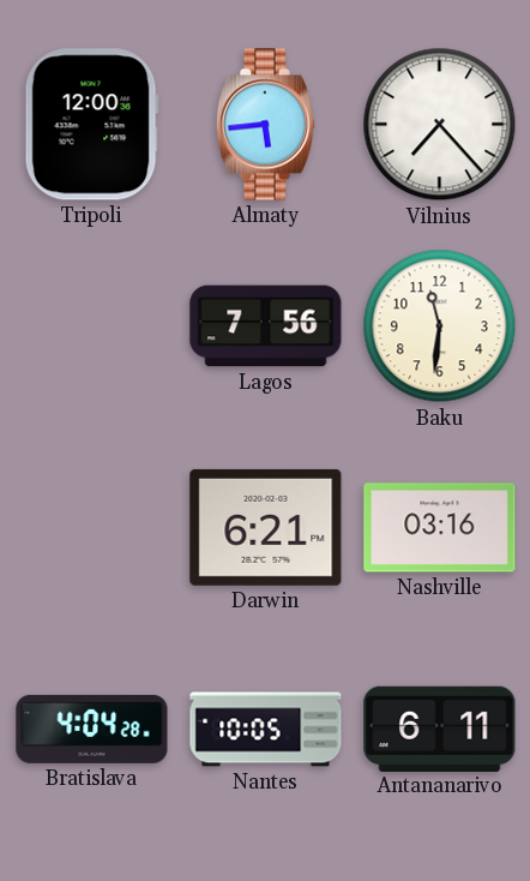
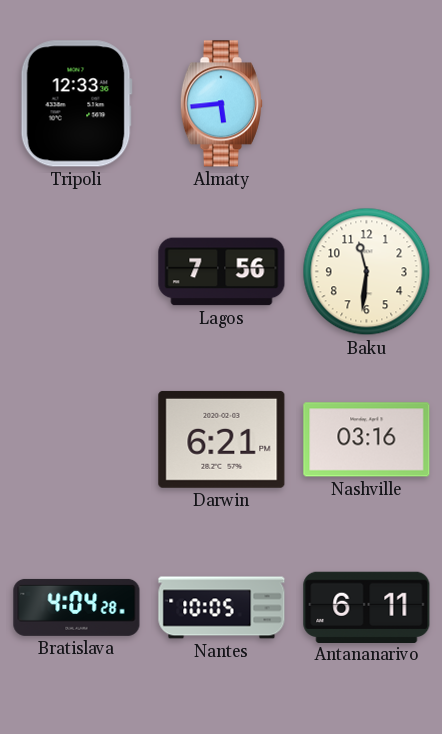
Tripoli: 12:00 -> 12:33 (76, 104)
Vilnius: 7:23 -> none (440, 125)
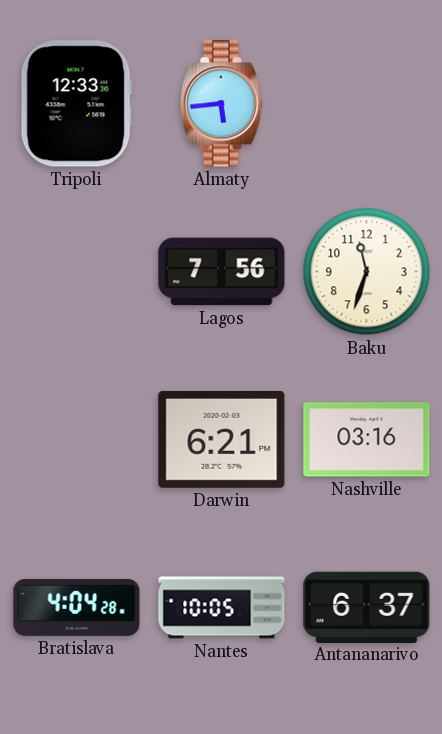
Baku: 11:31 -> 11:33 (367, 272)
Antananarivo: 6:11 -> 6:37 (367, 607)
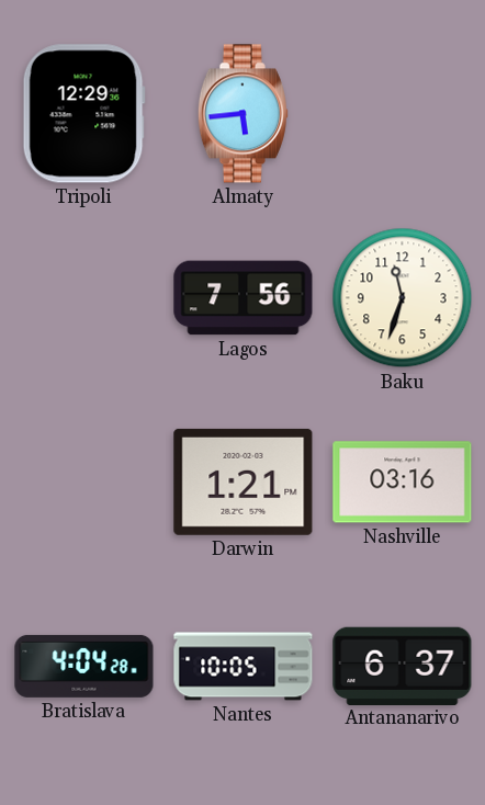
Tripoli: 12:33 -> 12:29 (83, 114)
Darwin: 6:21 -> 1:21 (244, 481)
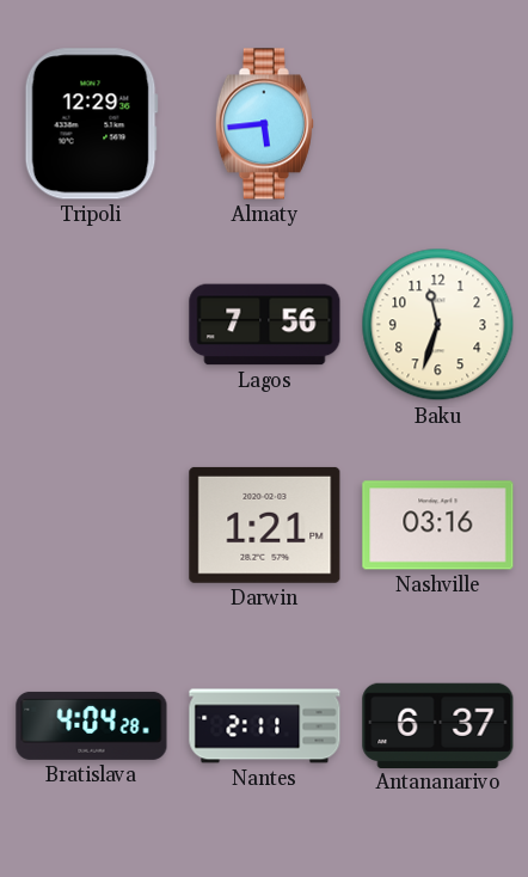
Nantes: 10:05 -> 2:11 (265, 726)
